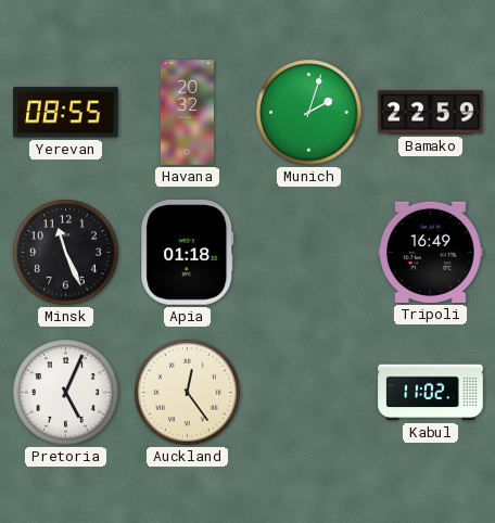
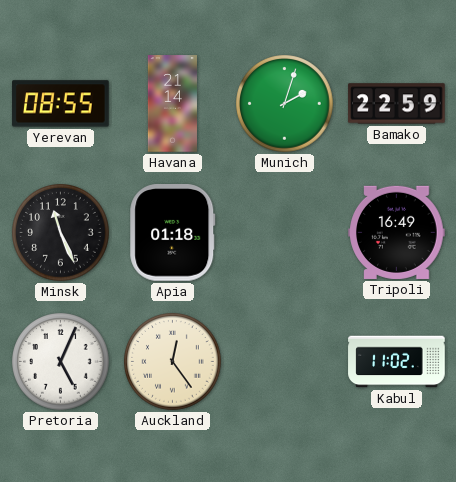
Havana: 20:32 -> 21:14 (172, 104)
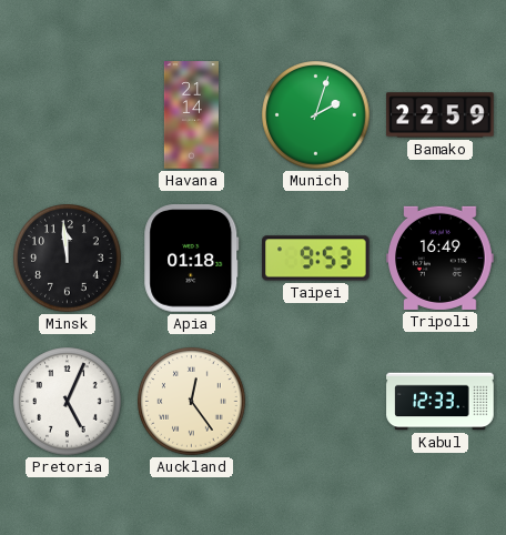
Yerevan: 08:55 -> none (61, 104)
Minsk: 11:26 -> 11:59 (68, 259)
Taipei: none -> 9:53 (316, 259)
Kabul: 11:02 -> 12:33 (441, 402)
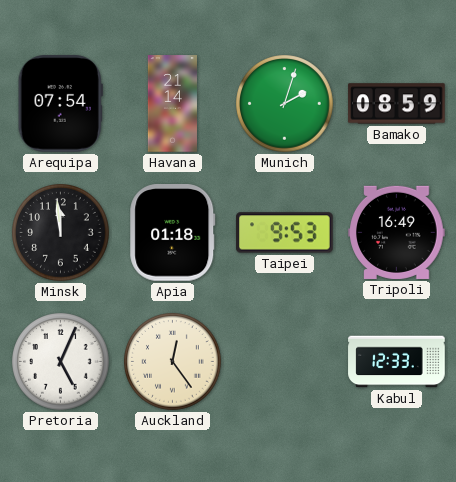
Arequipa: none -> 07:54 (60, 104)
Bamako: 22:59 -> 08:59 (397, 104)
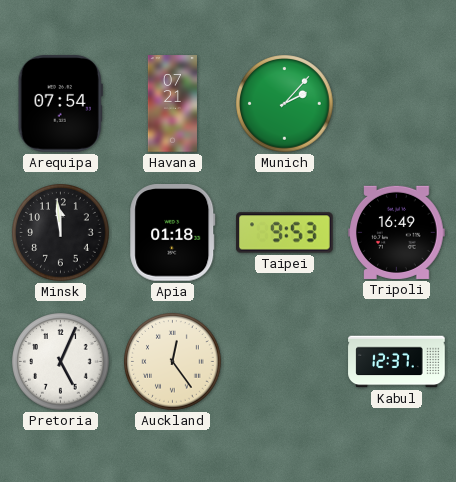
Havana: 21:14 -> 07:21 (172, 104)
Munich: 2:03 -> 2:07 (285, 104)
Bamako: 08:59 -> none (397, 104)
Kabul: 12:33 -> 12:37 (397, 362)
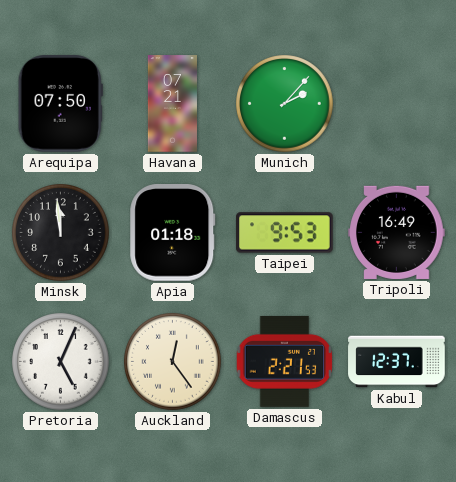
Arequipa: 07:54 -> 07:50 (60, 104)
Damascus: none -> 2:21 (285, 361)
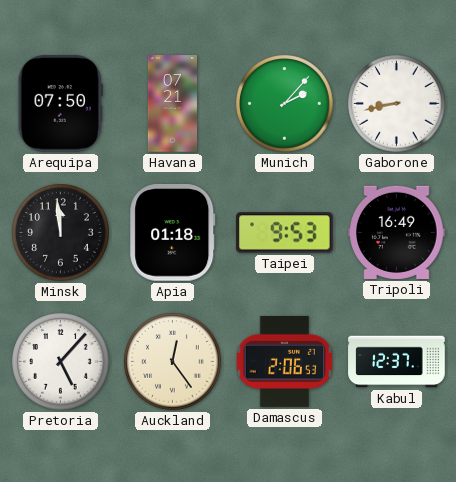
Gaborone: none -> 8:43 (397, 104)
Pretoria: 5:04 -> 5:07 (61, 362)
Damascus: 2:21 -> 2:06 (285, 361)
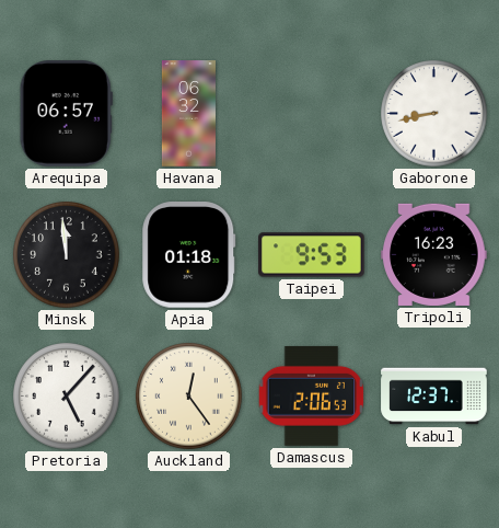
Arequipa: 07:50 -> 06:57 (66, 114)
Havana: 07:21 -> 06:32 (188, 114)
Munich: 2:07 -> none (285, 104)
Tripoli: 16:49 -> 16:23 (434, 254)
